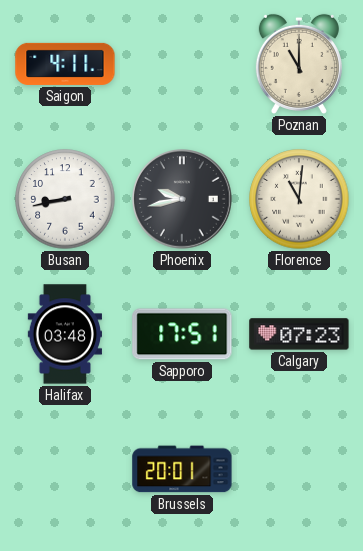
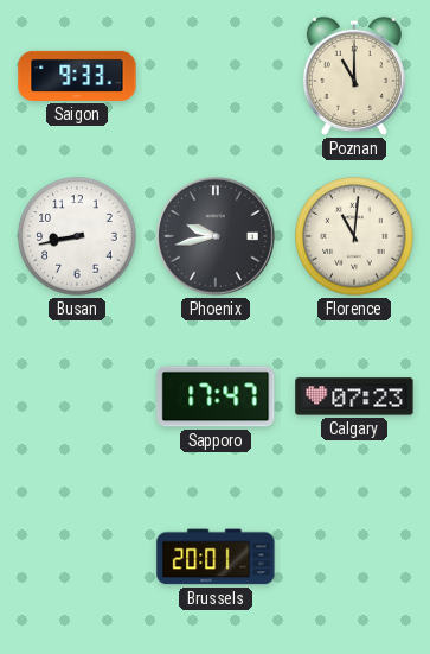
Saigon: 4:11 -> 9:33 (77, 76)
Halifax: 03:48 -> none (64, 334)
Sapporo: 17:51 -> 17:47 (216, 396)
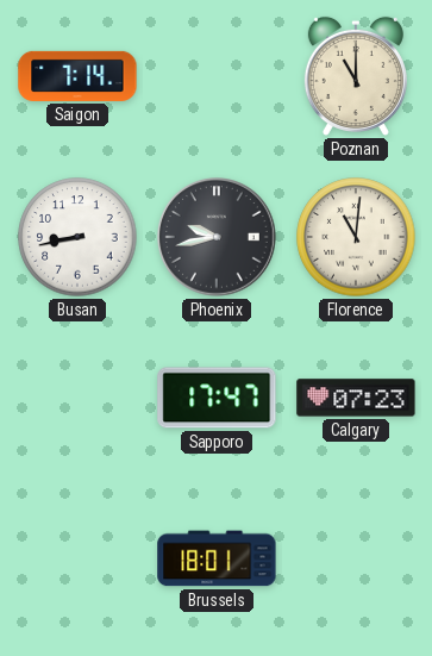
Saigon: 9:33 -> 7:14 (77, 76)
Brussels: 20:01 -> 18:01 (217, 558)
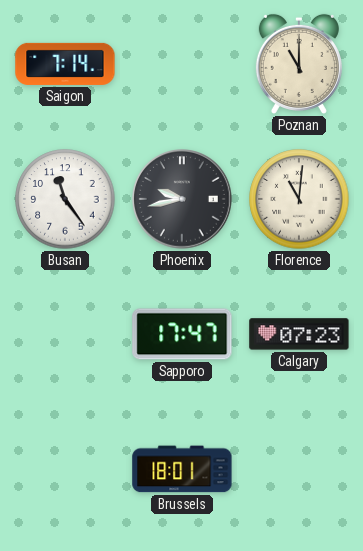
Busan: 8:43 -> 11:24 (65, 199)
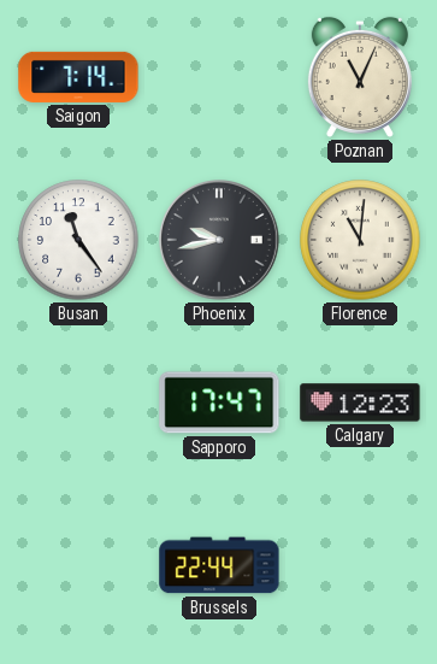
Poznan: 11:00 -> 11:04 (360, 77)
Calgary: 07:23 -> 12:23 (360, 402)
Brussels: 18:01 -> 22:44 (219, 565)
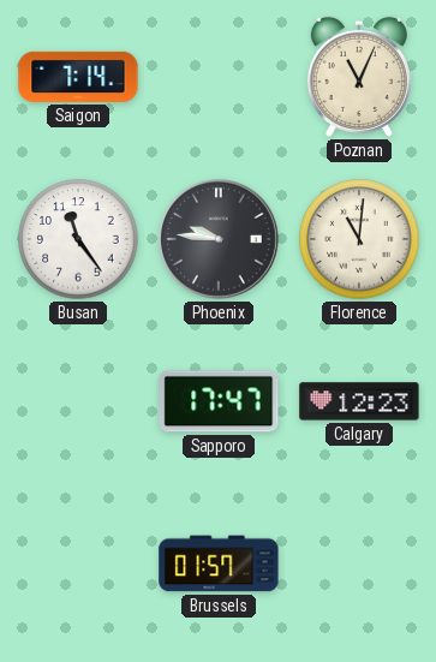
Phoenix: 9:43 -> 9:46 (220, 240)
Brussels: 22:44 -> 01:57 (219, 563)
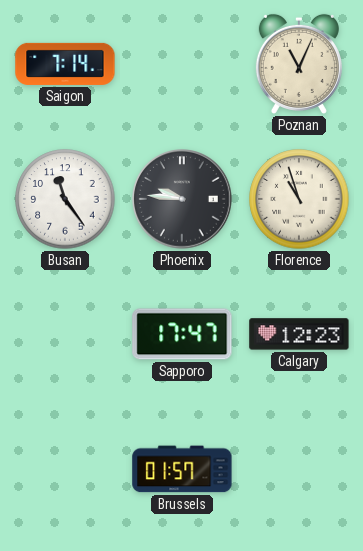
Florence: 11:01 -> 10:57 (299, 199)
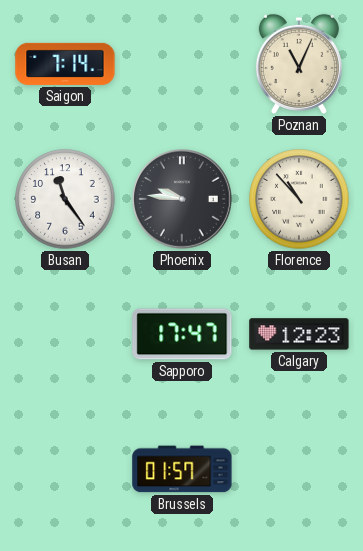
Florence: 10:57 -> 10:53 (299, 199)
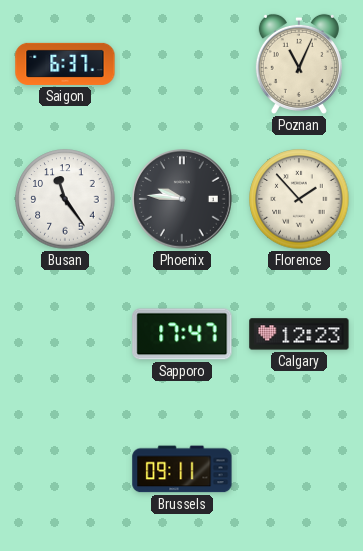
Saigon: 7:14 -> 6:37 (65, 64)
Florence: 10:53 -> 1:53 (299, 199)
Brussels: 01:57 -> 09:11 (182, 469)
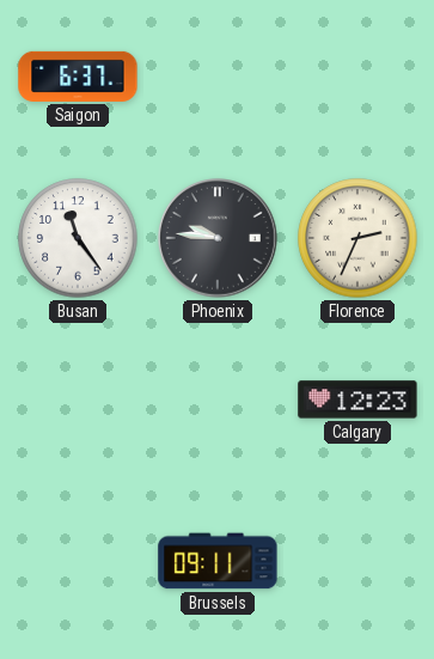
Poznan: 11:04 -> none (299, 64)
Florence: 1:53 -> 2:34 (357, 238)
Sapporo: 17:47 -> none (182, 334)
